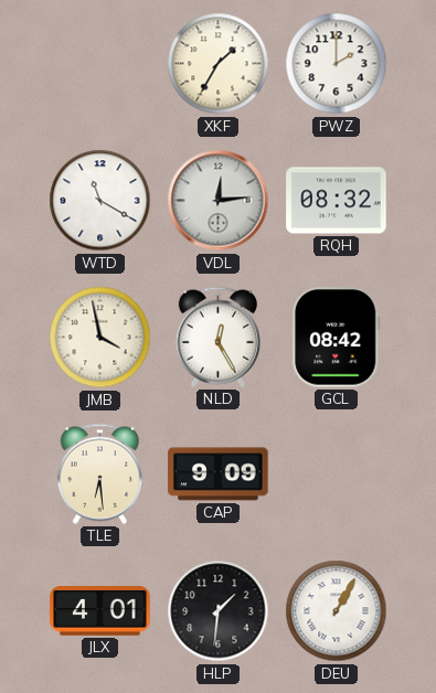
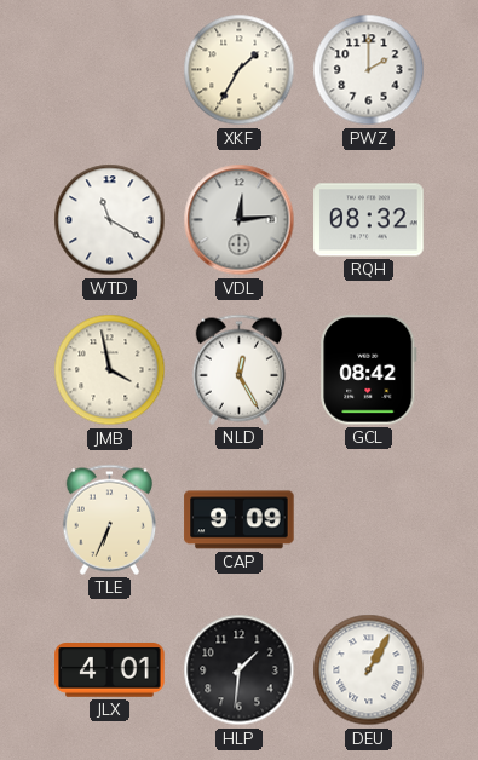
TLE: 6:29 -> 6:34 (110, 519)
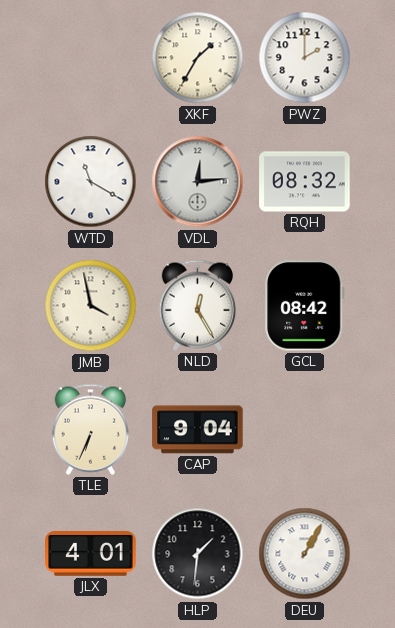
CAP: 9:09 -> 9:04 (198, 430)
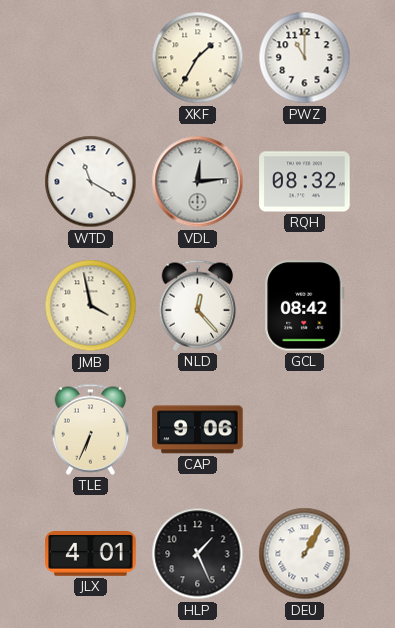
PWZ: 2:00 -> 11:00 (305, 58)
NLD: 12:25 -> 12:23 (198, 305)
CAP: 9:04 -> 9:06 (198, 430)
HLP: 1:31 -> 1:26 (198, 554)
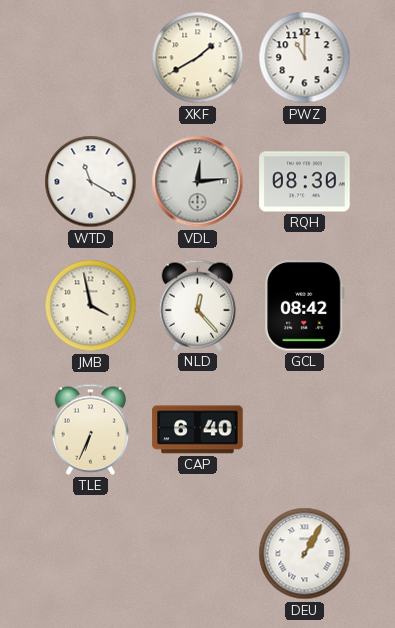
XKF: 1:35 -> 1:40 (198, 58)
RQH: 08:32 -> 08:30 (305, 182)
CAP: 9:06 -> 6:40 (198, 430)
JLX: 4:01 -> none (91, 554)
HLP: 1:26 -> none (198, 554)
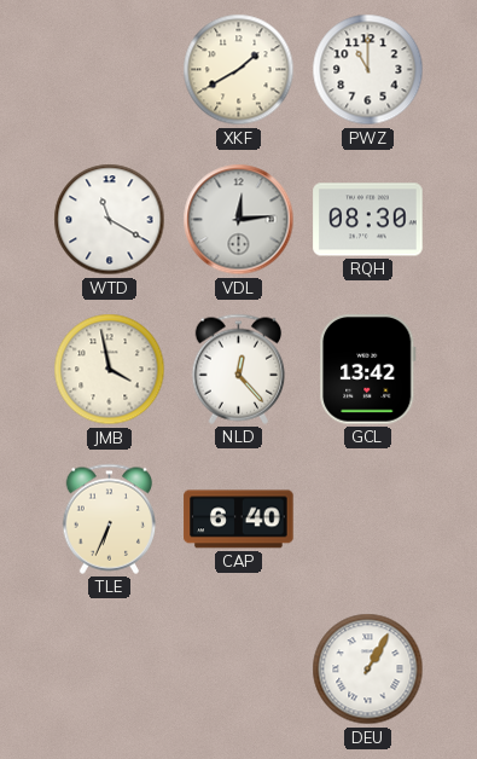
GCL: 08:42 -> 13:42 (368, 370)
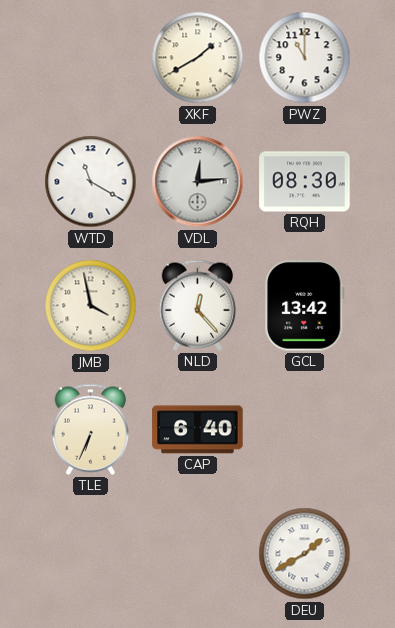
DEU: 1:05 -> 1:40 (305, 554)
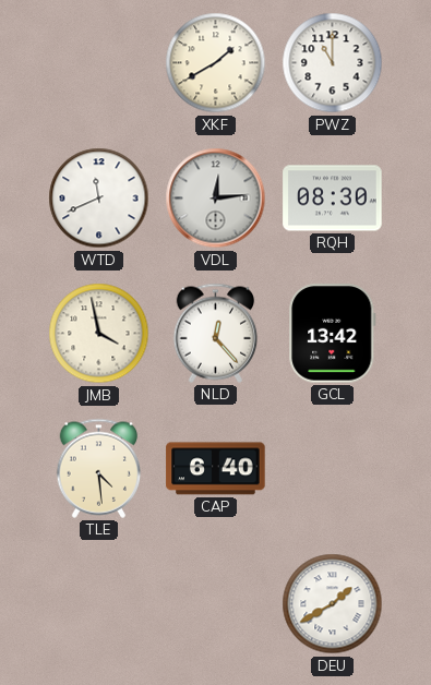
WTD: 11:20 -> 11:41 (99, 199)
TLE: 6:34 -> 4:29 (99, 468)
